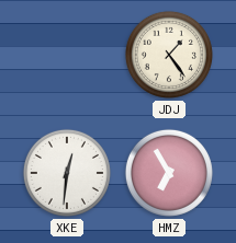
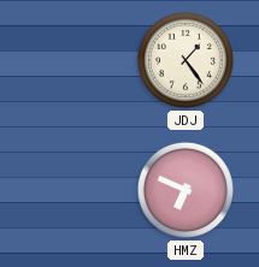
XKE: 12:31 -> none (67, 173)
HMZ: 6:55 -> 6:49 (186, 190)
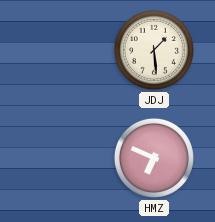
JDJ: 1:24 -> 1:29 (154, 50)
